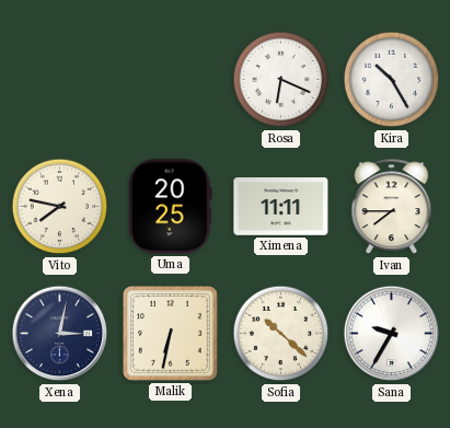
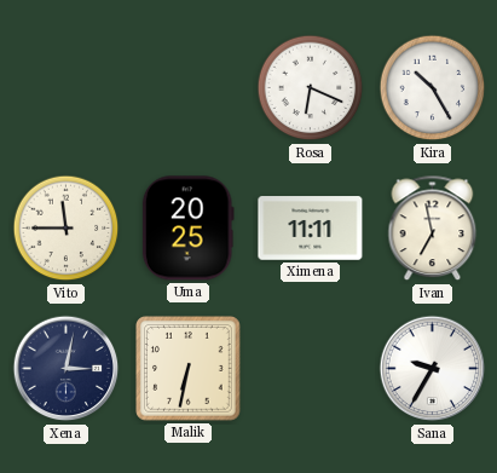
Vito: 7:47 -> 11:45 (67, 229)
Ivan: 7:45 -> 6:58 (433, 229)
Sofia: 10:22 -> none (281, 334)
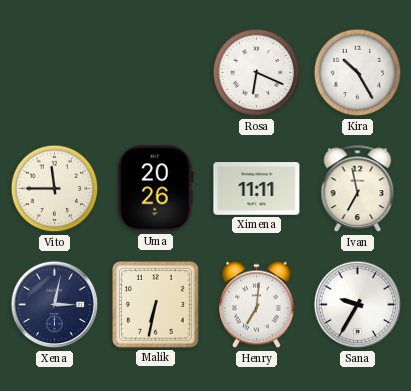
Uma: 20:25 -> 20:26 (155, 189)
Henry: none -> 7:01 (257, 305)
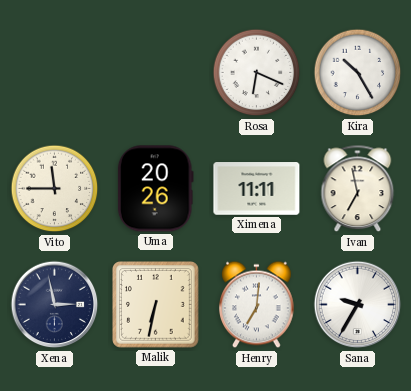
Xena: 3:02 -> 2:58 (55, 305)
